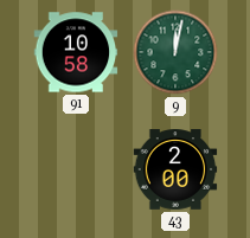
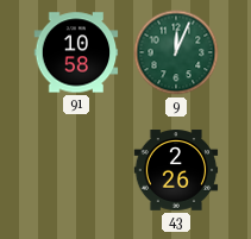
9: 12:02 -> 12:04 (176, 52)
43: 2:00 -> 2:26 (176, 170)
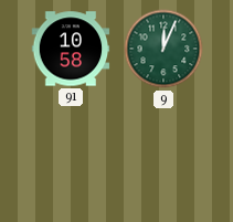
43: 2:26 -> none (176, 170)
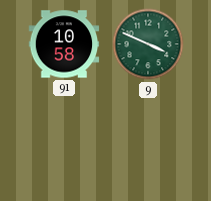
9: 12:04 -> 3:49 (148, 44)
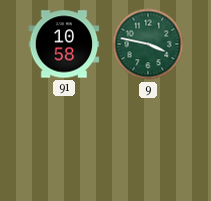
9: 3:49 -> 3:47 (148, 44)
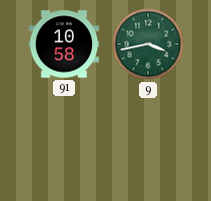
9: 3:47 -> 3:43 (148, 44)
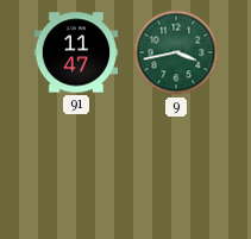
91: 10:58 -> 11:47 (76, 52)
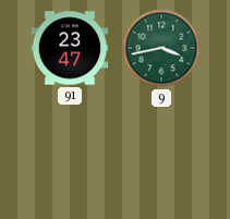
91: 11:47 -> 23:47 (70, 48)
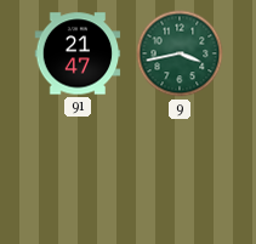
91: 23:47 -> 21:47 (78, 53)
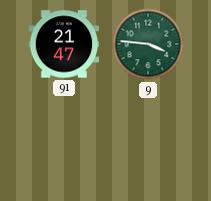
9: 3:43 -> 3:46 (148, 44)
